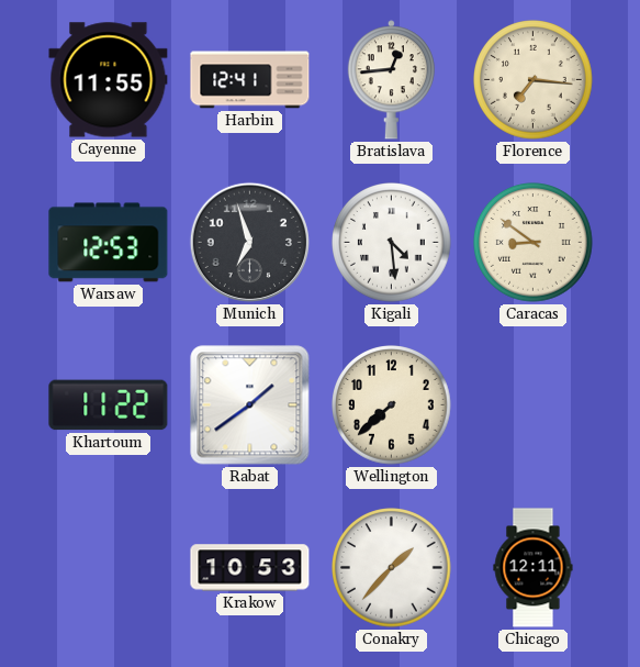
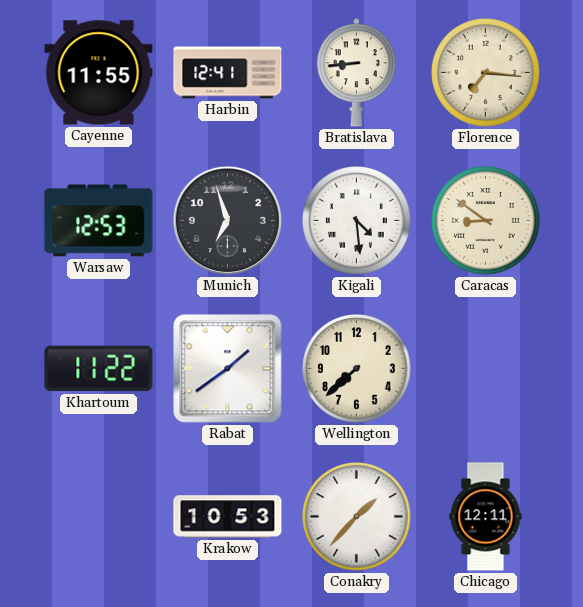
Bratislava: 12:44 -> 8:44 (356, 73)
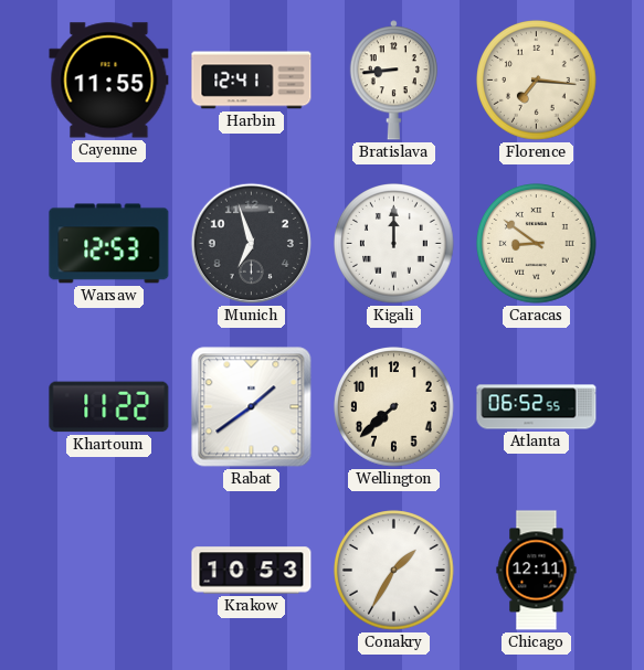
Kigali: 4:29 -> 12:00 (394, 244)
Atlanta: none -> 06:52 (537, 407)
Conakry: 1:37 -> 1:35 (394, 571)
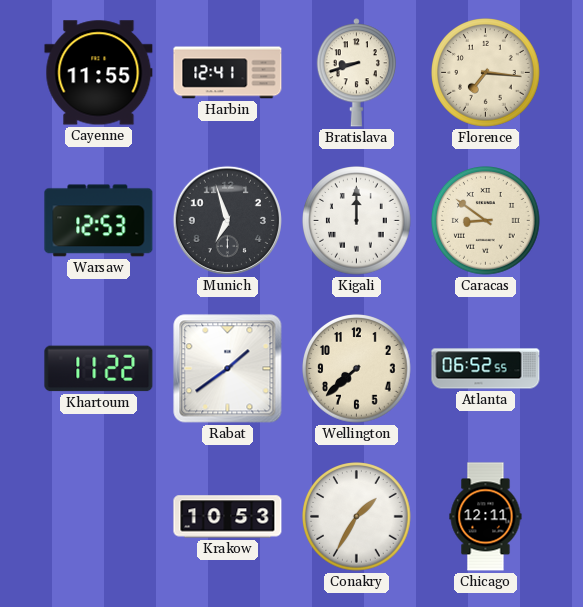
Bratislava: 8:44 -> 8:42 (356, 73)
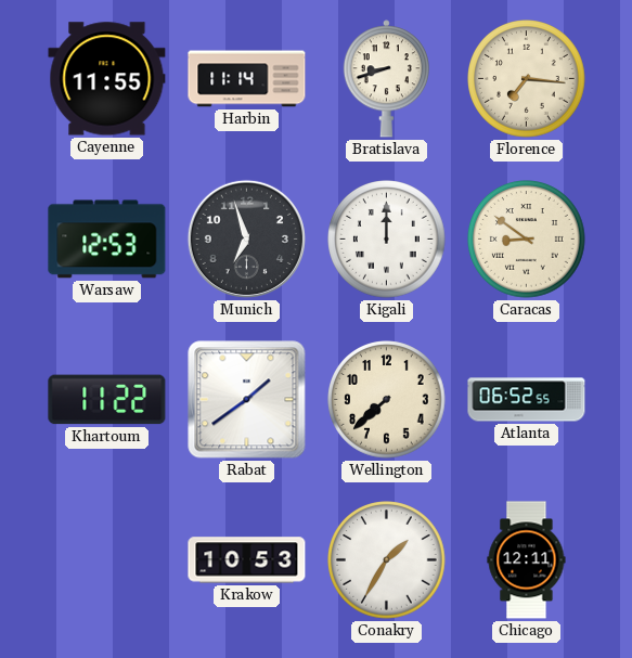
Harbin: 12:41 -> 11:14 (247, 79)
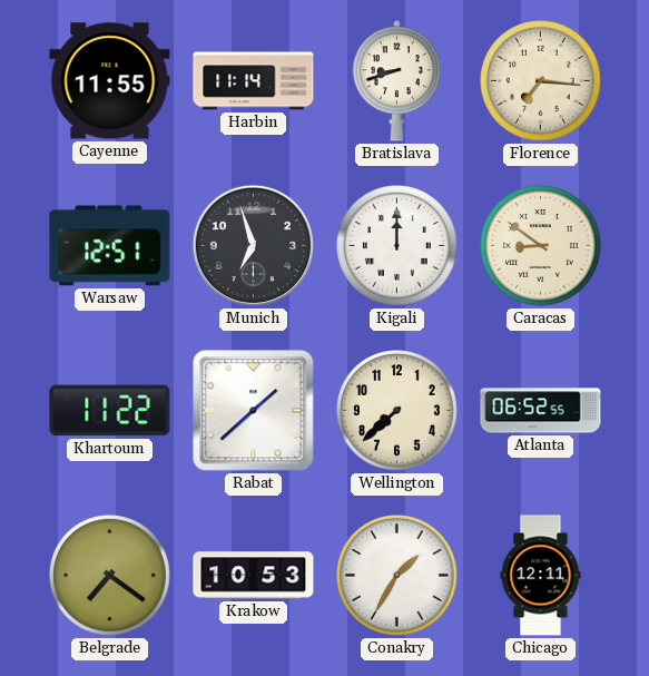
Warsaw: 12:53 -> 12:51 (110, 246)
Rabat: 1:39 -> 1:38 (254, 411)
Belgrade: none -> 7:21 (110, 576)
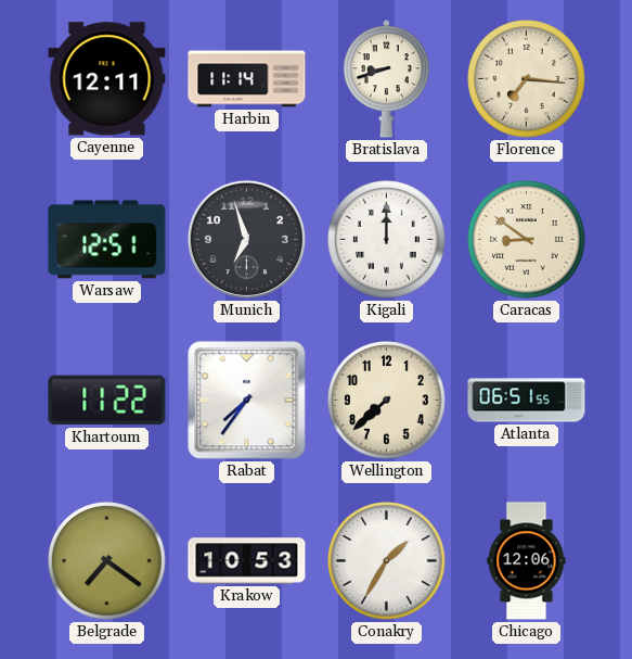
Cayenne: 11:55 -> 12:11 (107, 79)
Rabat: 1:38 -> 7:36 (247, 401)
Atlanta: 06:52 -> 06:51 (527, 401)
Chicago: 12:11 -> 12:06 (527, 561)
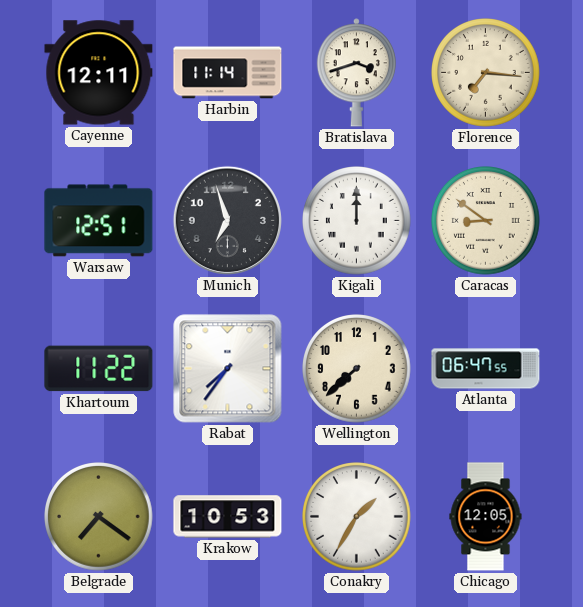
Bratislava: 8:42 -> 3:42 (356, 73)
Atlanta: 06:51 -> 06:47 (486, 369)
Chicago: 12:06 -> 12:05 (486, 517)
